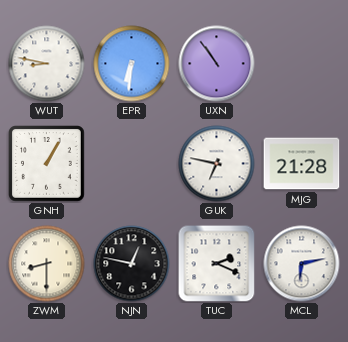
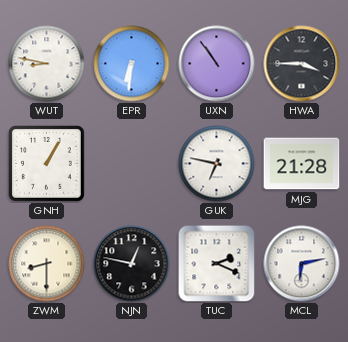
HWA: none -> 3:45 (302, 64)
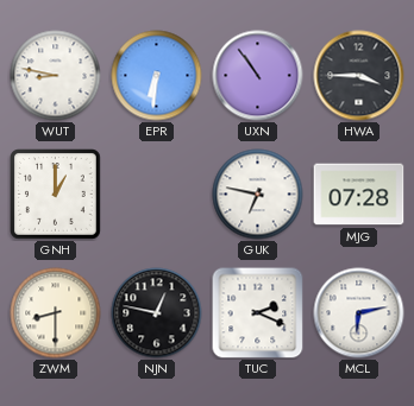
GNH: 1:05 -> 1:00 (56, 195)
MJG: 21:28 -> 07:28 (359, 195)
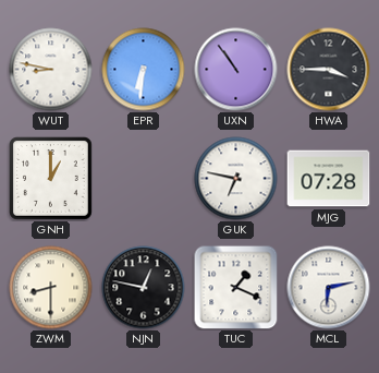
TUC: 2:19 -> 1:19 (236, 288)
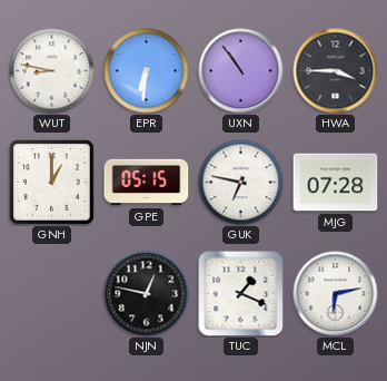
GPE: none -> 05:15 (147, 183)
ZWM: 8:30 -> none (51, 288)
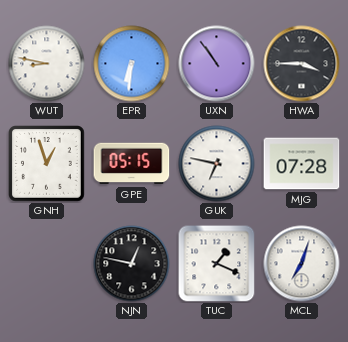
GNH: 1:00 -> 12:57 (47, 164)
MCL: 6:13 -> 7:03 (302, 264)
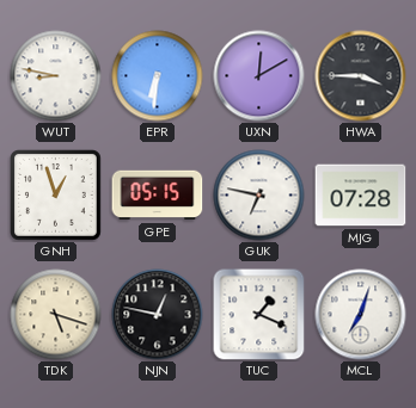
UXN: 10:54 -> 12:10 (259, 76)
TDK: none -> 5:18 (56, 315)
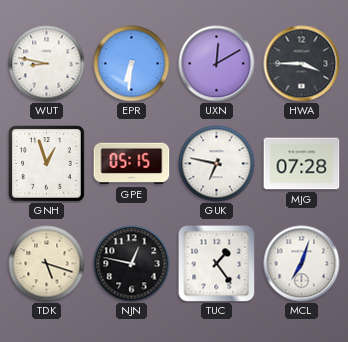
TUC: 1:19 -> 1:24 (217, 264)
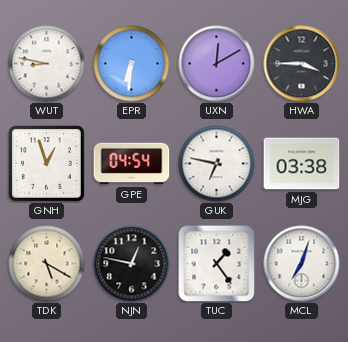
GPE: 05:15 -> 04:54 (132, 164)
MJG: 07:28 -> 03:38 (302, 164)
TDK: 5:18 -> 5:20 (47, 264)
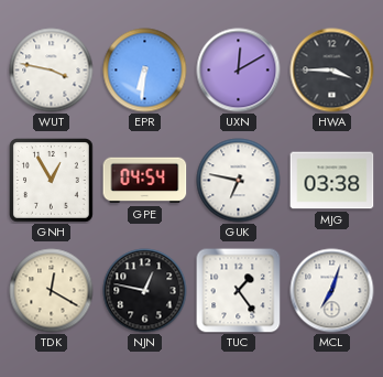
WUT: 8:47 -> 3:47 (52, 71)
GNH: 12:57 -> 12:55 (52, 181)
TDK: 5:20 -> 12:20 (52, 291)
